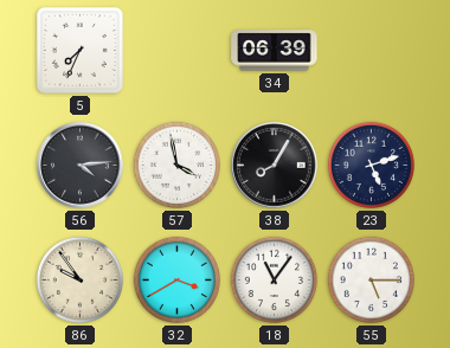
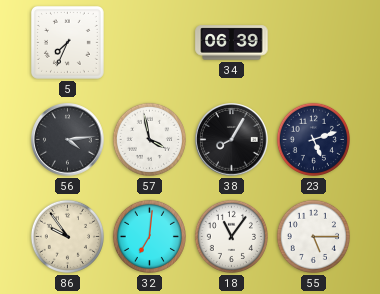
32: 3:40 -> 7:01 (149, 236)
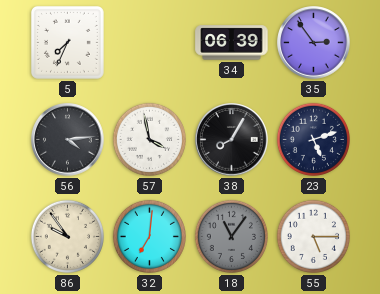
35: none -> 2:54 (314, 43)
18 dial: white -> grey (231, 236)
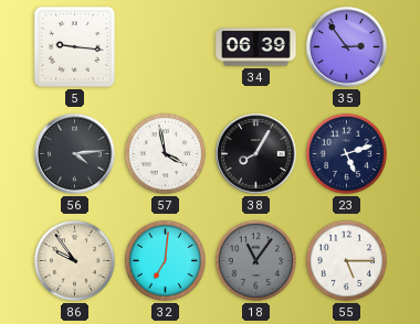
5: 7:34 -> 9:16 (74, 46)
